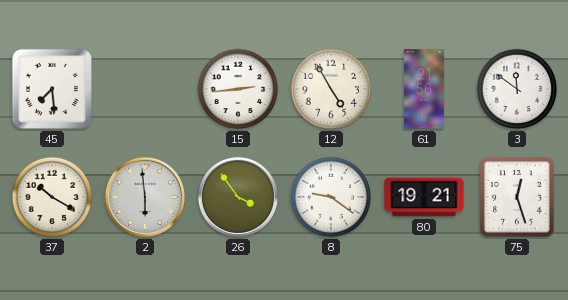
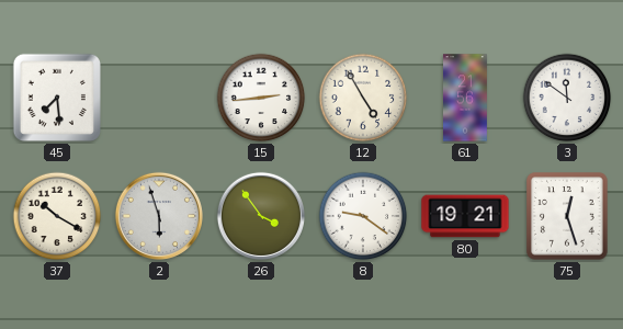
2: 5:59 -> 5:57 (159, 216)
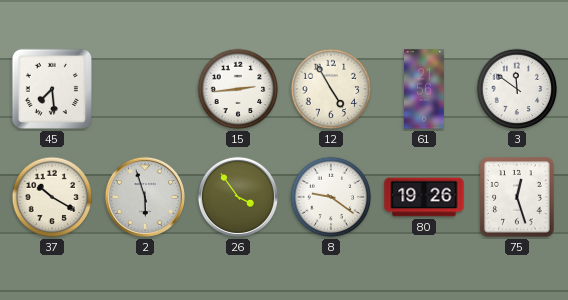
80: 19:21 -> 19:26 (424, 197)
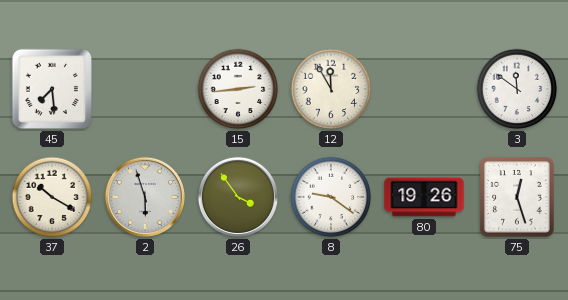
12: 4:55 -> 11:55 (331, 89)
61: 21:56 -> none (425, 89)
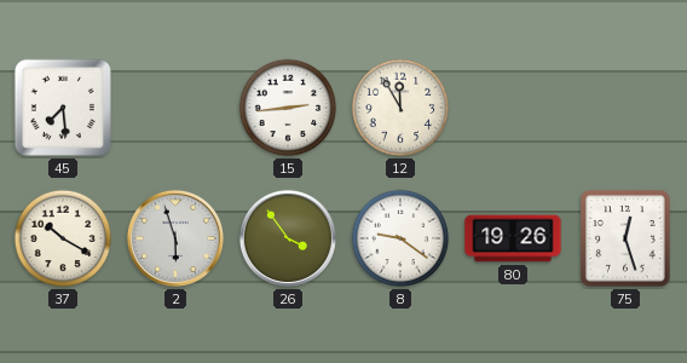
3: 11:51 -> none (517, 89)
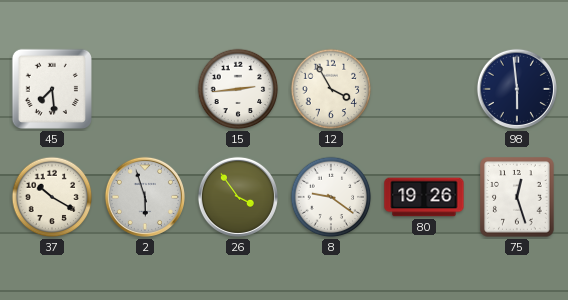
12: 11:55 -> 3:55 (331, 89)
98: none -> 5:59 (517, 89)
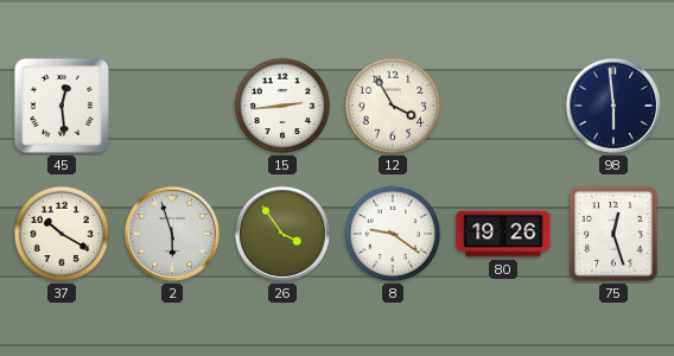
45: 7:29 -> 12:29 (62, 106)
